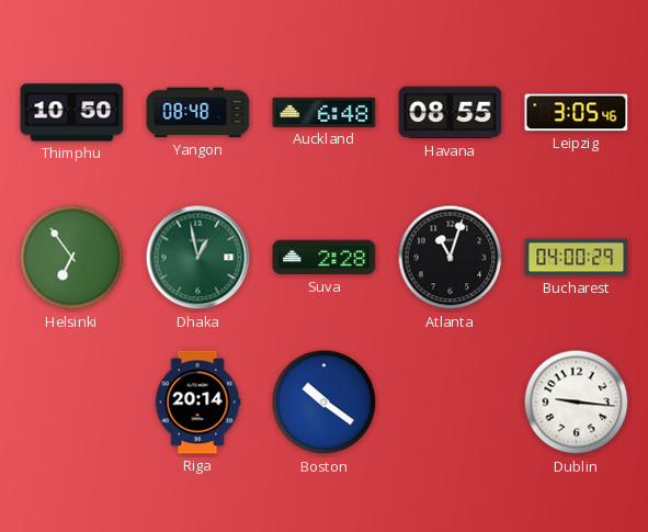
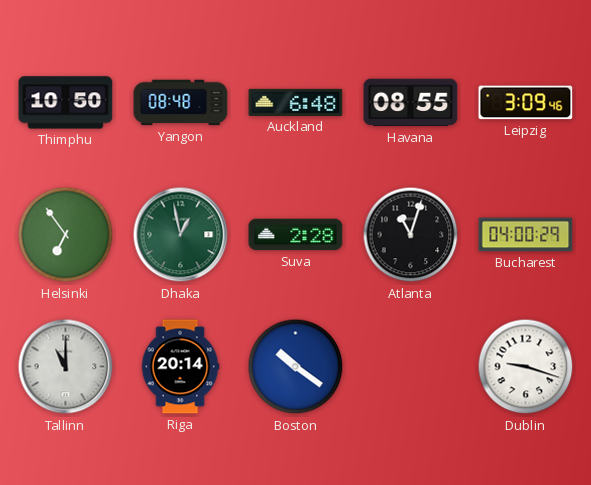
Leipzig: 3:05 -> 3:09 (526, 103)
Tallinn: none -> 11:00 (66, 367)
Dublin: 9:16 -> 9:18 (526, 367)
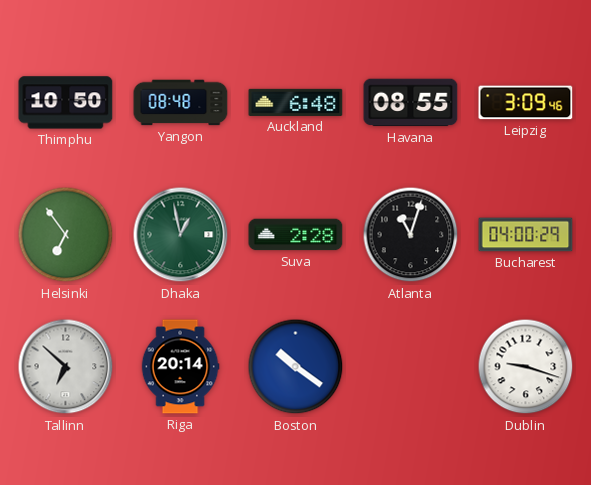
Tallinn: 11:00 -> 6:52 (66, 367)
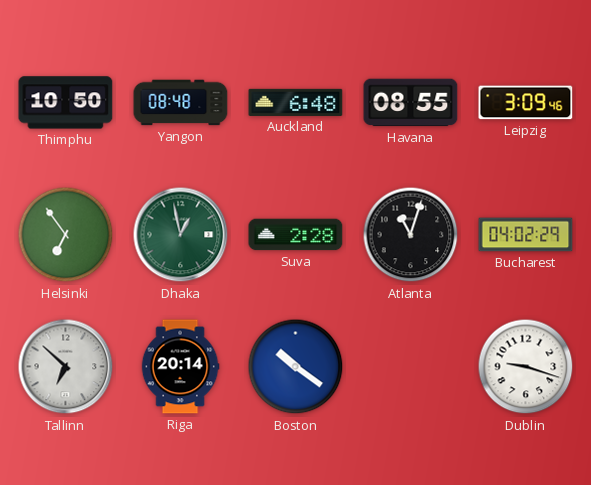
Bucharest: 04:00 -> 04:02 (526, 235)
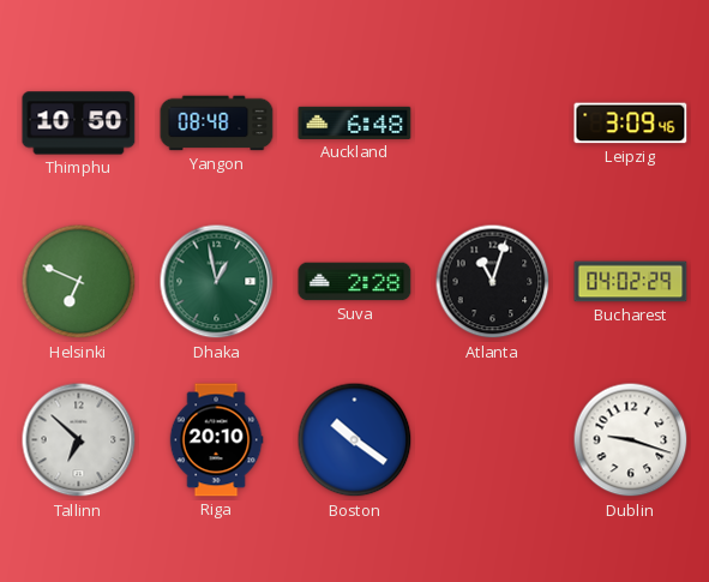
Havana: 08:55 -> none (411, 103)
Helsinki: 6:54 -> 6:49 (79, 282)
Riga: 20:14 -> 20:10 (216, 440)
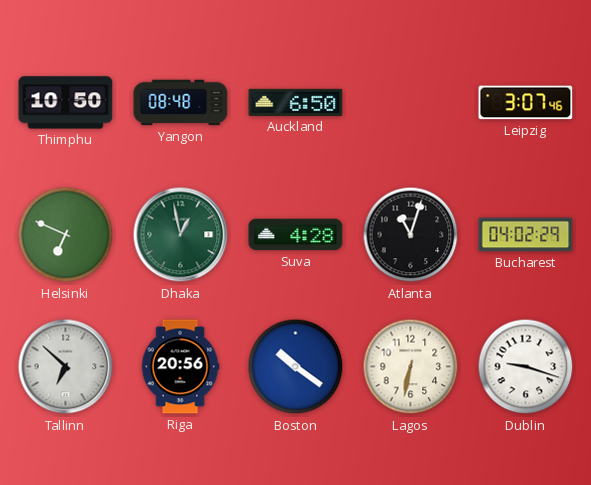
Auckland: 6:48 -> 6:50 (296, 102)
Leipzig: 3:09 -> 3:07 (526, 103)
Suva: 2:28 -> 4:28 (296, 235)
Riga: 20:10 -> 20:56 (180, 367)
Lagos: none -> 6:32 (411, 367)
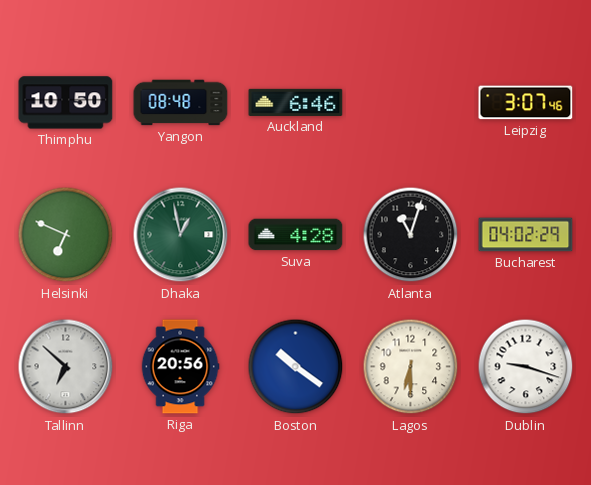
Auckland: 6:50 -> 6:46 (296, 102)
Lagos: 6:32 -> 6:30 (411, 367)
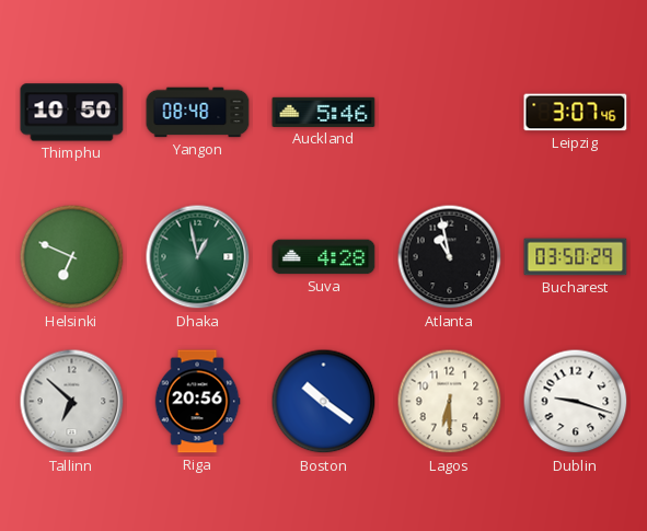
Auckland: 6:46 -> 5:46 (324, 112)
Atlanta: 11:03 -> 10:58 (450, 257)
Bucharest: 04:02 -> 03:50 (576, 257)
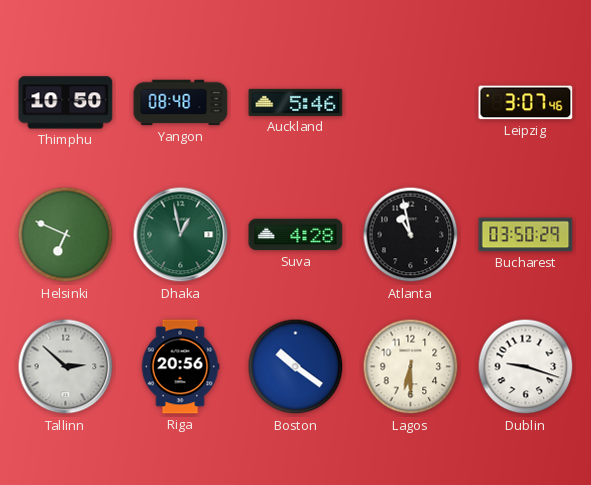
Tallinn: 6:52 -> 2:52 (66, 367)
